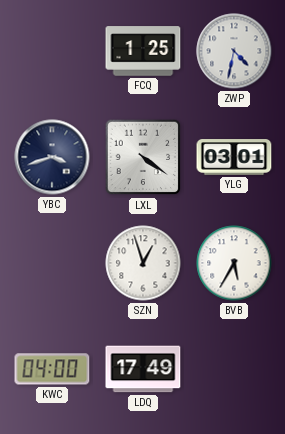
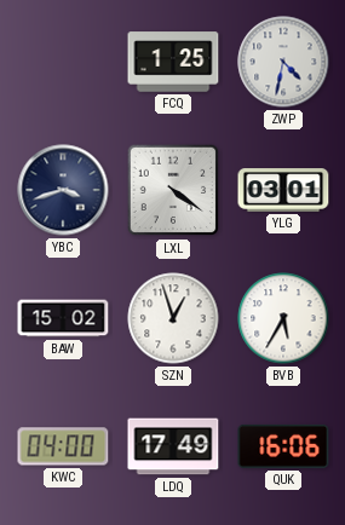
BAW: none -> 15:02 (63, 318)
QUK: none -> 16:06 (283, 446)
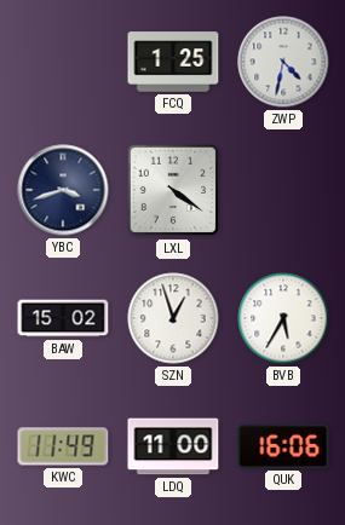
YLG: 03:01 -> none (283, 190)
KWC: 04:00 -> 11:49 (63, 446)
LDQ: 17:49 -> 11:00 (173, 446)
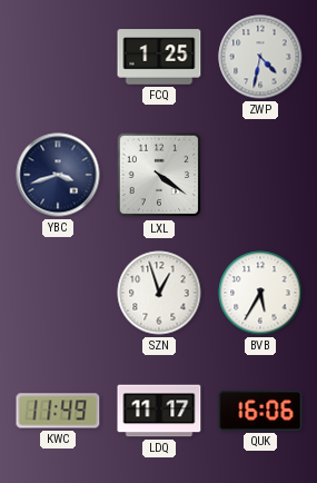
BAW: 15:02 -> none (63, 318)
LDQ: 11:00 -> 11:17 (159, 411)
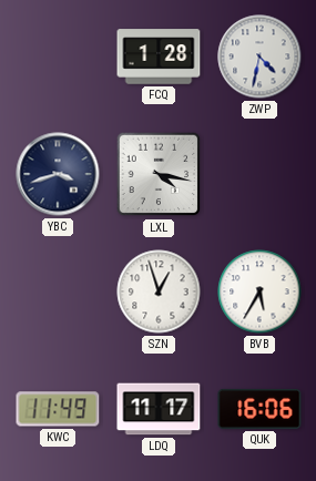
FCQ: 1:25 -> 1:28 (159, 57)
LXL: 4:21 -> 4:17 (159, 174)
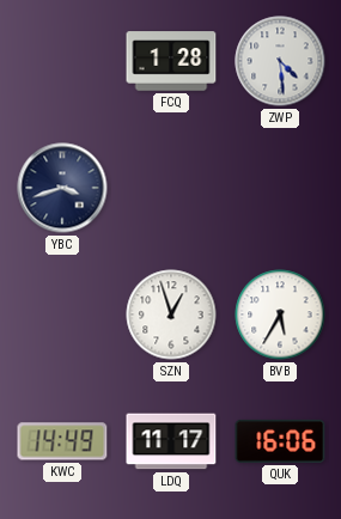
ZWP: 4:32 -> 4:29 (280, 61)
LXL: 4:17 -> none (159, 174)
KWC: 11:49 -> 14:49 (62, 441)
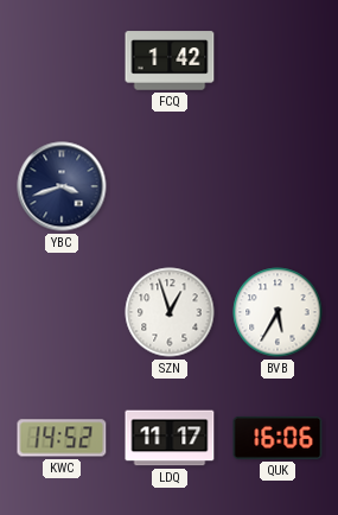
FCQ: 1:28 -> 1:42 (170, 61)
ZWP: 4:29 -> none (280, 61)
KWC: 14:49 -> 14:52 (62, 438)
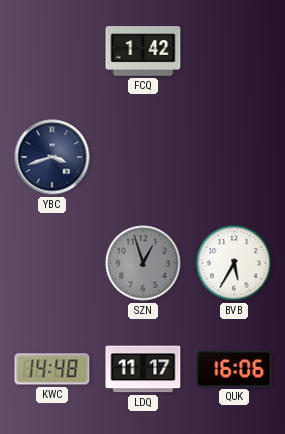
SZN dial: white -> grey (143, 263)
KWC: 14:52 -> 14:48 (52, 369)
